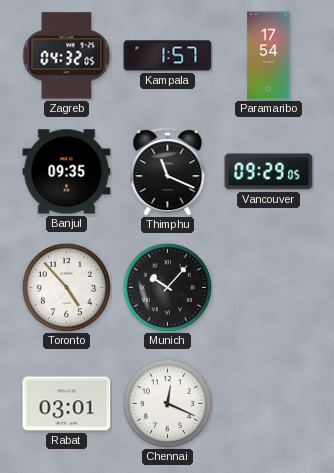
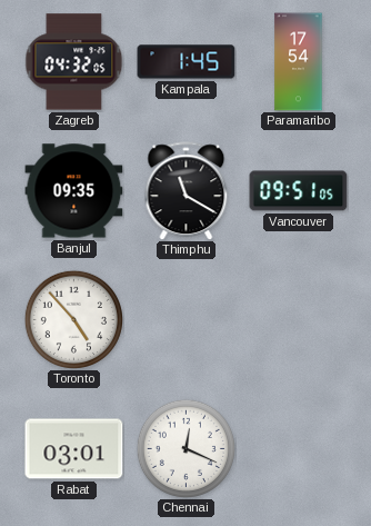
Kampala: 1:57 -> 1:45 (187, 62)
Thimphu: 11:19 -> 11:20 (187, 191)
Vancouver: 09:29 -> 09:51 (299, 191)
Munich: 10:07 -> none (167, 287)
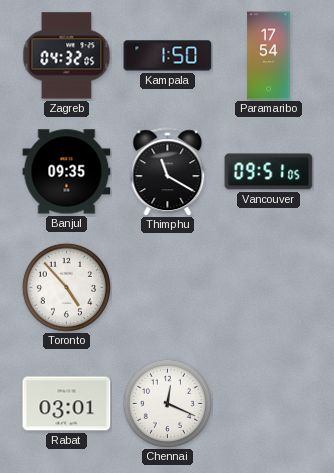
Kampala: 1:45 -> 1:50 (168, 56)
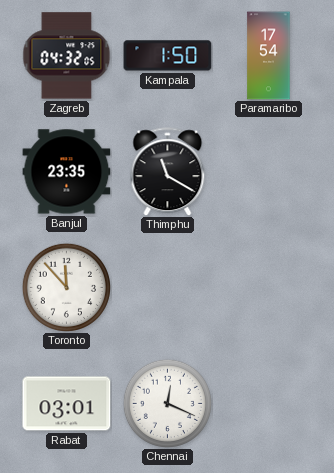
Banjul: 09:35 -> 23:35 (67, 172)
Vancouver: 09:51 -> none (269, 172)
Toronto: 4:53 -> 11:53 (66, 287)
